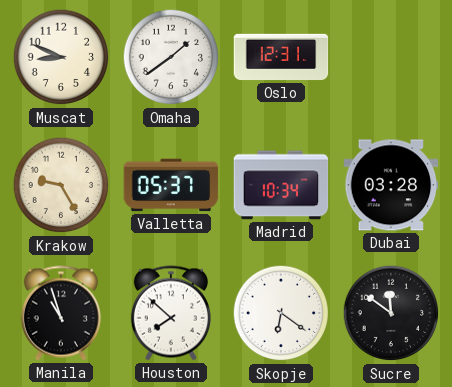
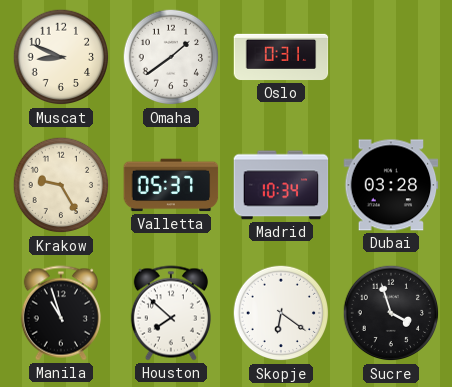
Oslo: 12:31 -> 0:31 (281, 57)
Sucre: 11:51 -> 3:57 (391, 313)
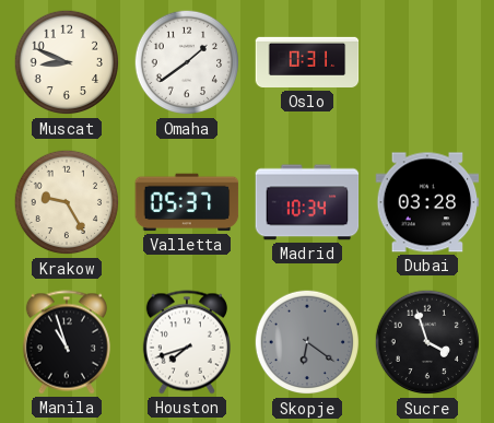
Houston: 7:52 -> 7:42 (187, 342)
Skopje dial: white -> grey (307, 342)
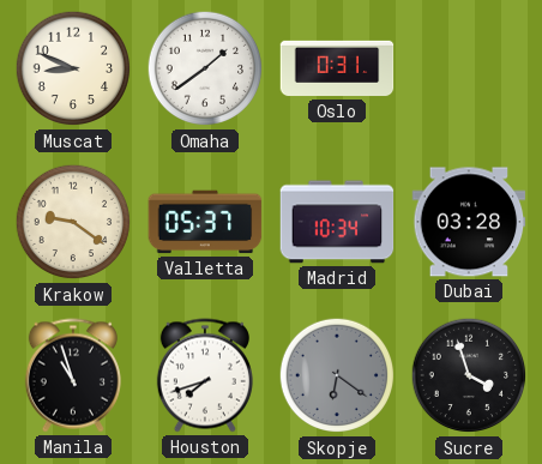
Krakow: 9:25 -> 9:21 (73, 222)
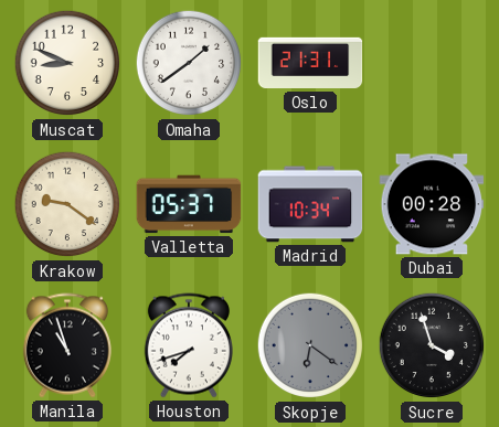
Oslo: 0:31 -> 21:31 (310, 63)
Dubai: 03:28 -> 00:28 (432, 204)
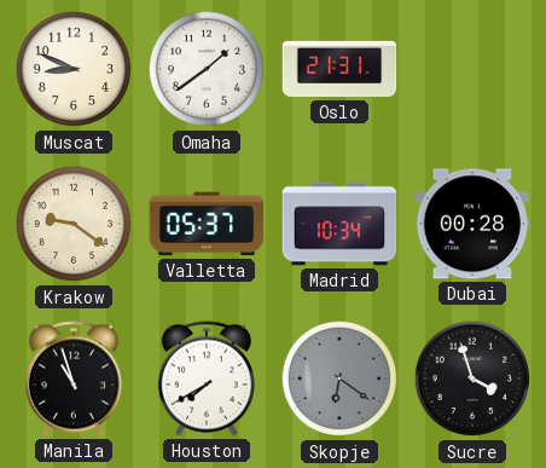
Houston: 7:42 -> 7:40 (207, 379)
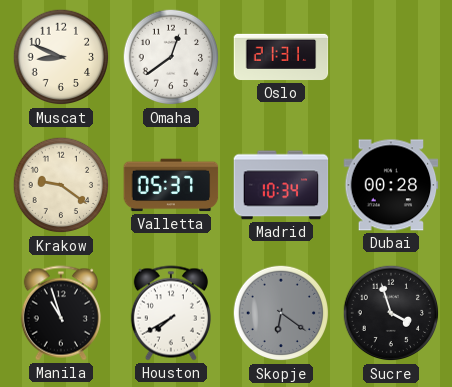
Omaha: 1:39 -> 12:39 (171, 57)
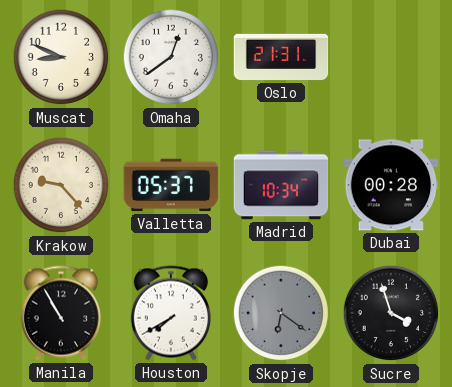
Krakow: 9:21 -> 9:23 (61, 185)
Manila: 10:57 -> 10:55 (61, 313)
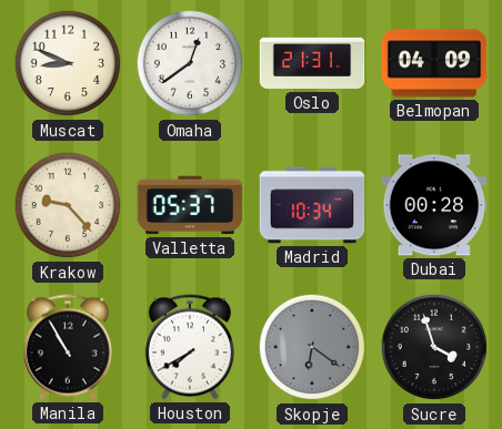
Belmopan: none -> 04:09 (434, 63)
